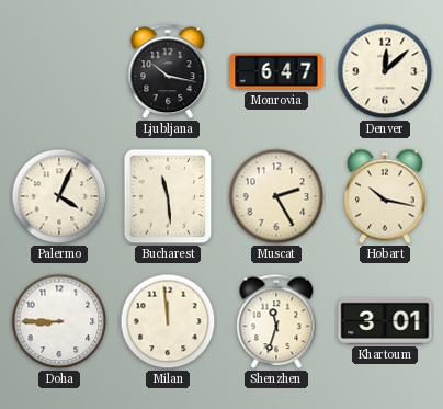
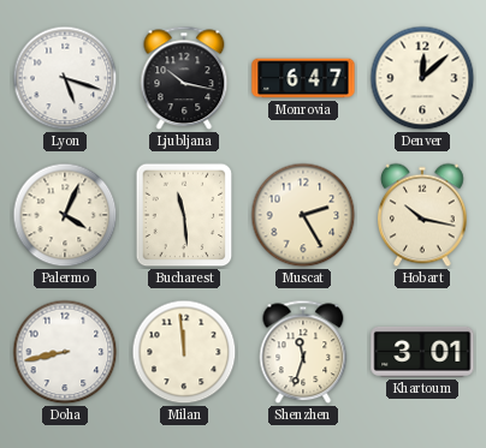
Lyon: none -> 5:18 (65, 78)
Doha: 8:45 -> 8:43 (65, 352)
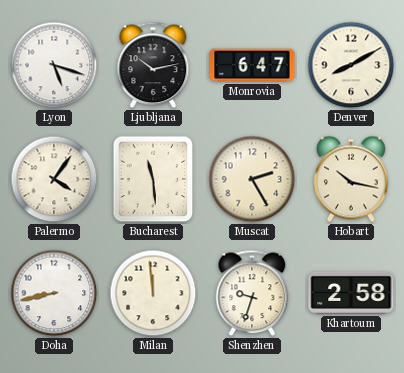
Ljubljana: 10:17 -> 10:13 (153, 65)
Denver: 12:08 -> 8:10 (351, 65)
Palermo: 4:04 -> 4:06 (54, 179)
Shenzhen: 11:33 -> 9:33 (252, 293)
Khartoum: 3:01 -> 2:58 (351, 293)
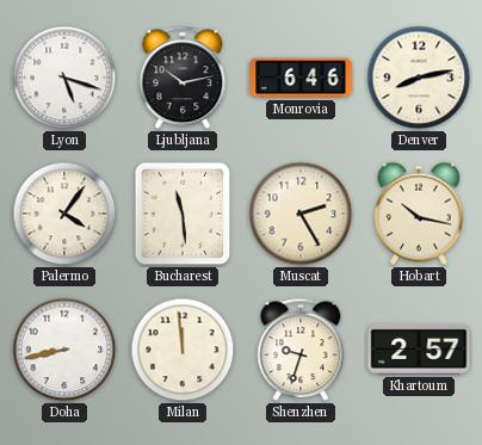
Monrovia: 6:47 -> 6:46 (301, 78)
Denver: 8:10 -> 8:13 (419, 78)
Khartoum: 2:58 -> 2:57 (419, 350)
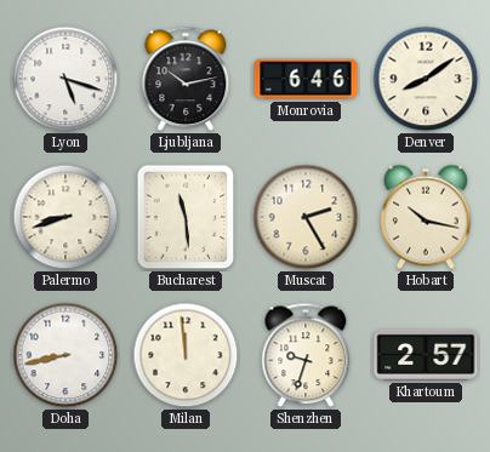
Denver: 8:13 -> 8:09 (426, 79)
Palermo: 4:06 -> 8:42 (65, 217)
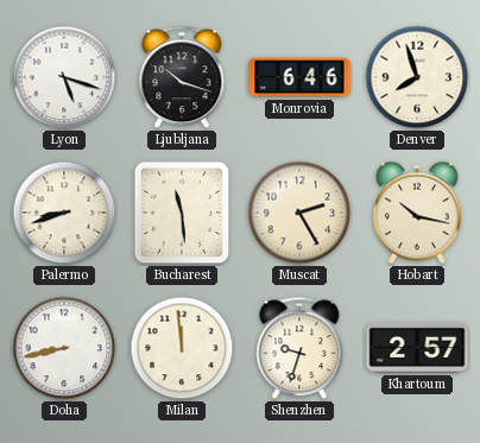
Ljubljana: 10:13 -> 10:18 (182, 77)
Denver: 8:09 -> 7:57 (417, 77)
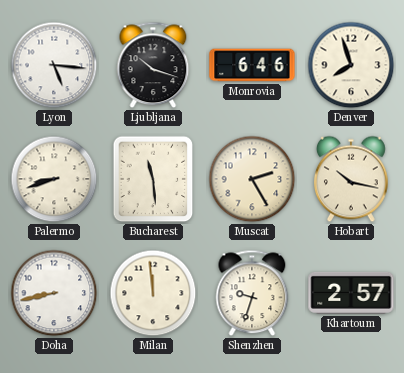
Lyon: 5:18 -> 5:16 (54, 65)
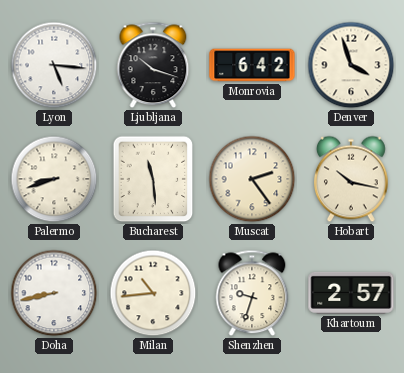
Monrovia: 6:46 -> 6:42 (252, 65)
Denver: 7:57 -> 3:57 (351, 65)
Muscat: 2:25 -> 2:24 (252, 179)
Milan: 11:59 -> 10:44 (153, 293)
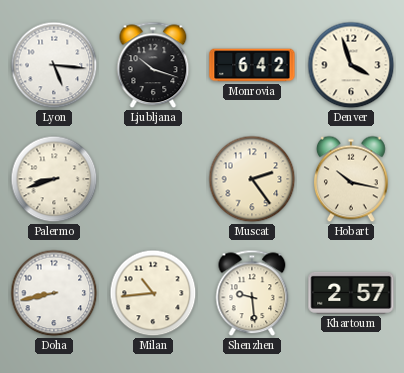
Bucharest: 11:29 -> none (153, 179)
Shenzhen: 9:33 -> 9:29 (252, 293)
